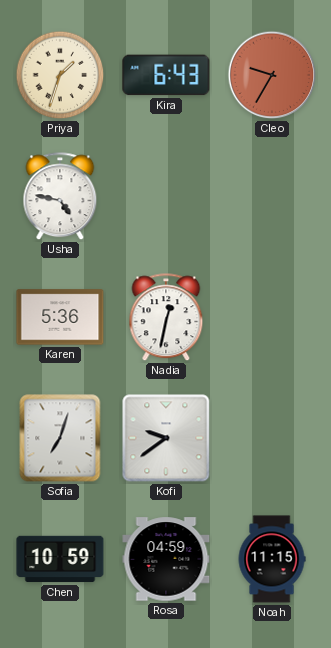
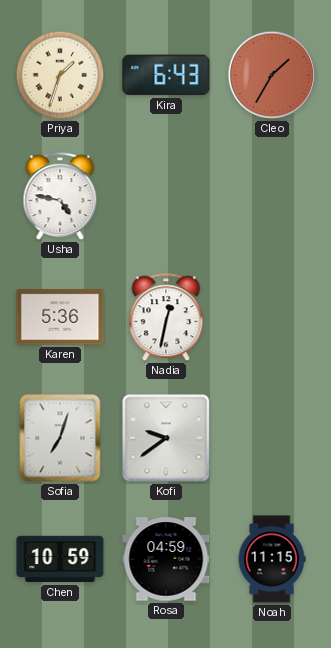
Cleo: 9:35 -> 1:35 (272, 75)
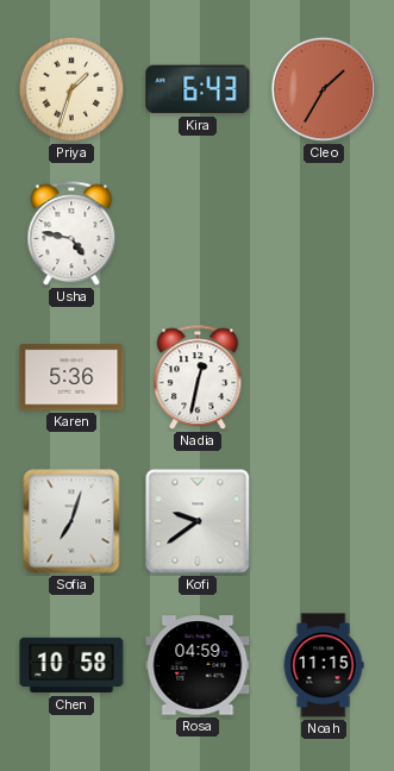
Chen: 10:59 -> 10:58 (71, 665)
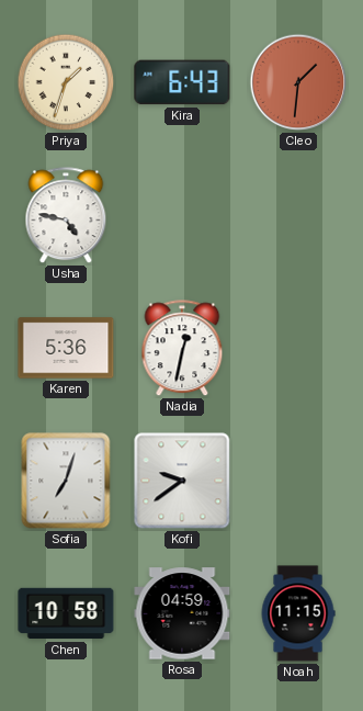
Cleo: 1:35 -> 1:31 (298, 82)
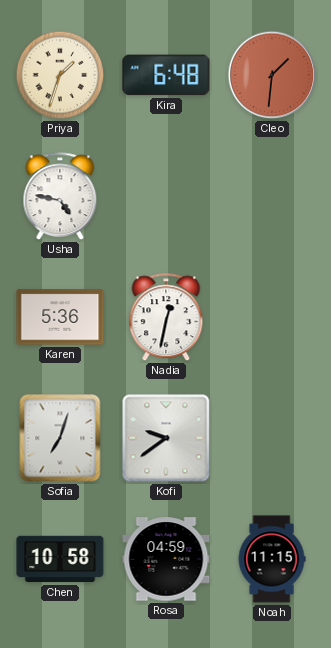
Kira: 6:43 -> 6:48 (166, 75)
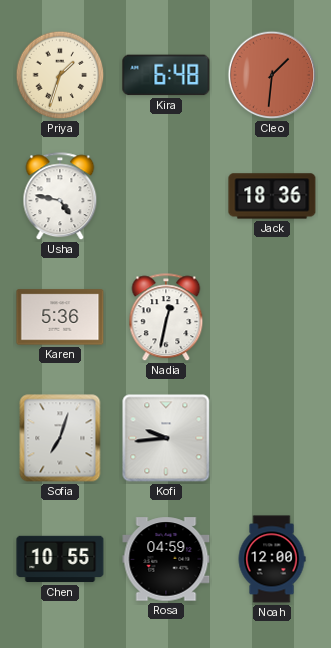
Jack: none -> 18:36 (272, 196)
Kofi: 9:39 -> 9:44 (166, 438)
Chen: 10:58 -> 10:55 (60, 559)
Noah: 11:15 -> 12:00 (272, 559)
